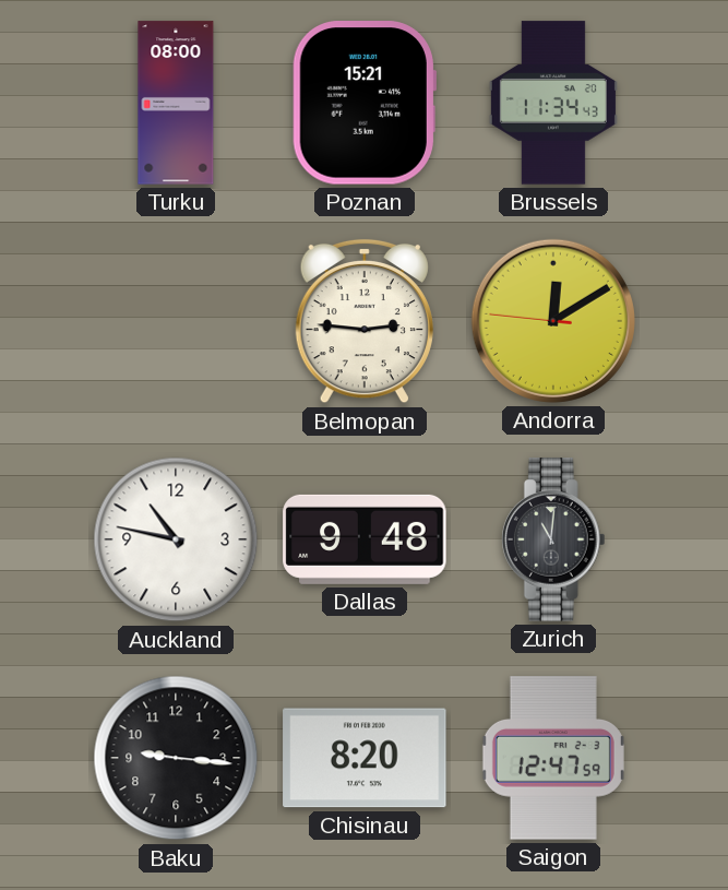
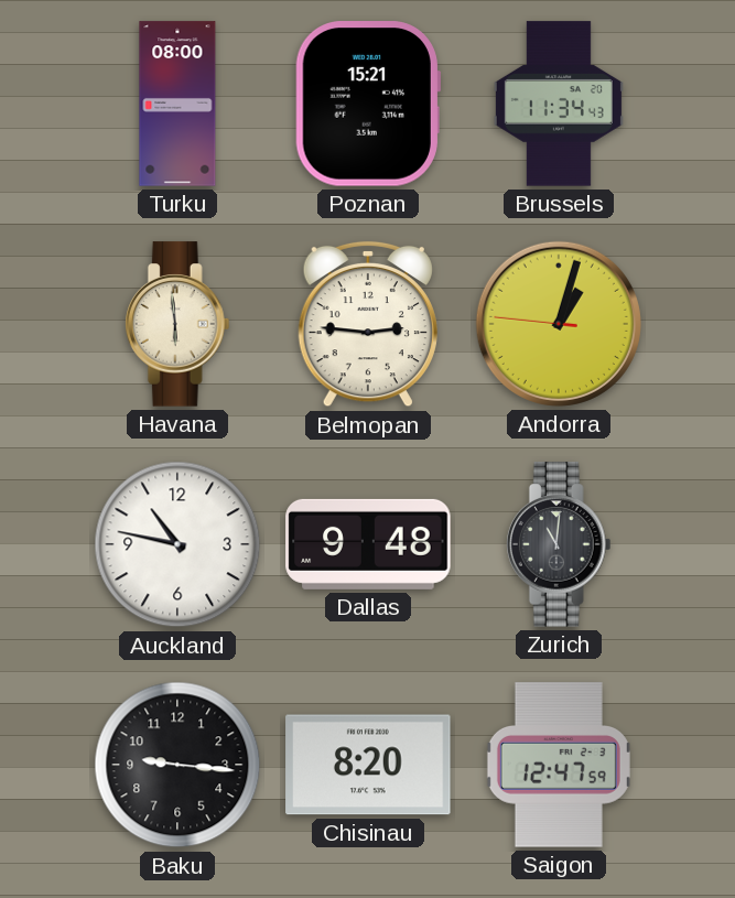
Havana: none -> 5:59 (177, 324)
Andorra: 12:09 -> 1:02 (559, 324)
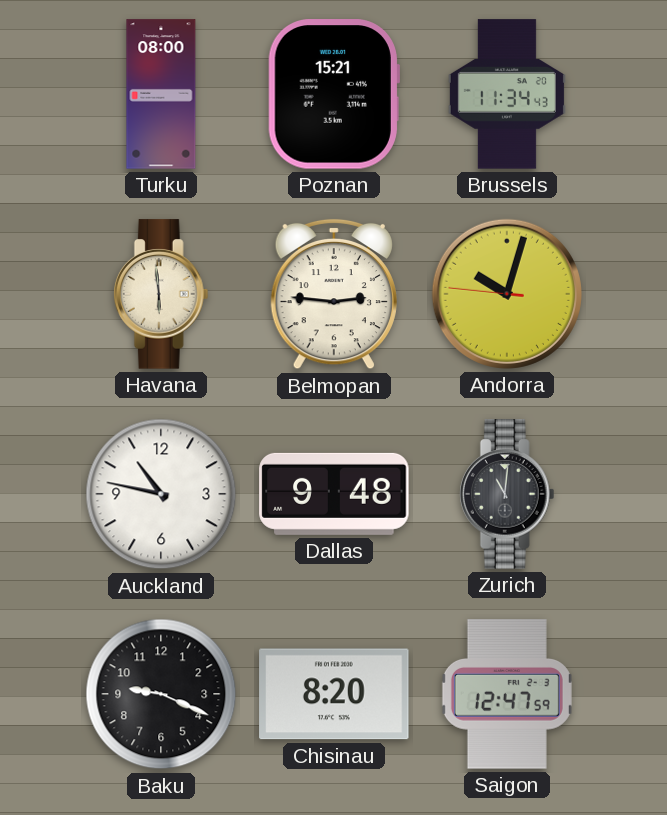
Andorra: 1:02 -> 10:02 (507, 294)
Baku: 9:16 -> 9:19 (161, 694)
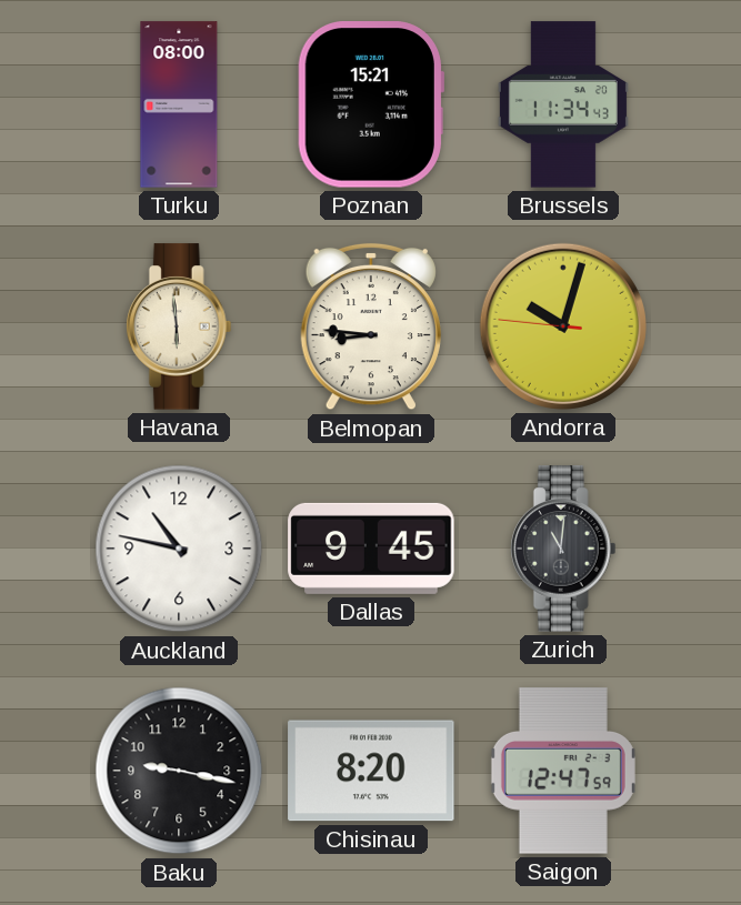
Belmopan: 2:46 -> 8:46 (371, 326)
Dallas: 9:48 -> 9:45 (371, 549)
Baku: 9:19 -> 9:17 (179, 771)
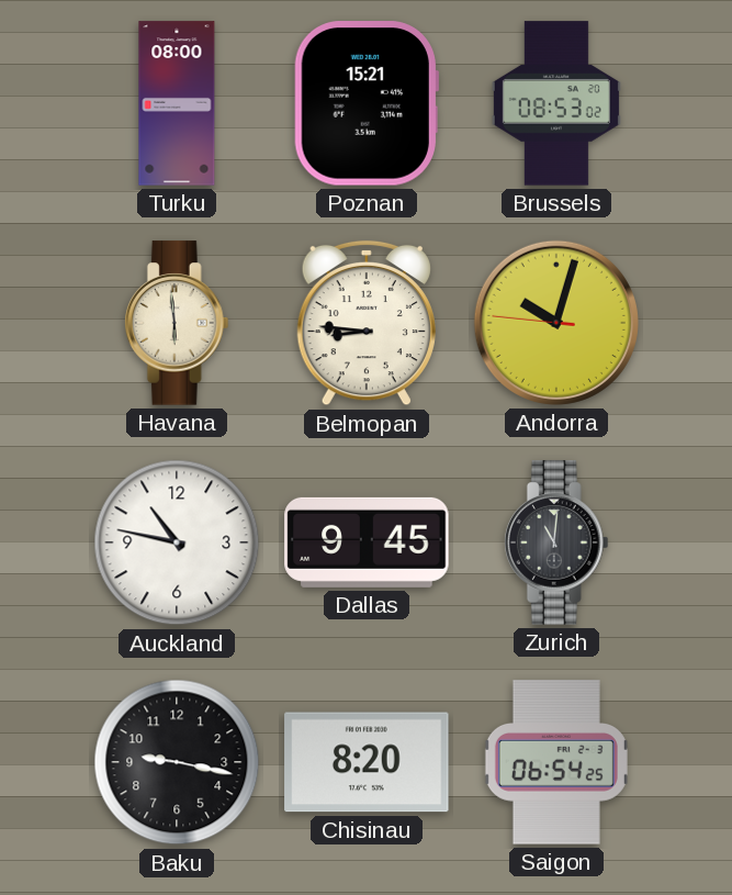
Brussels: 11:34 -> 08:53 (556, 103)
Saigon: 12:47 -> 06:54 (556, 762)
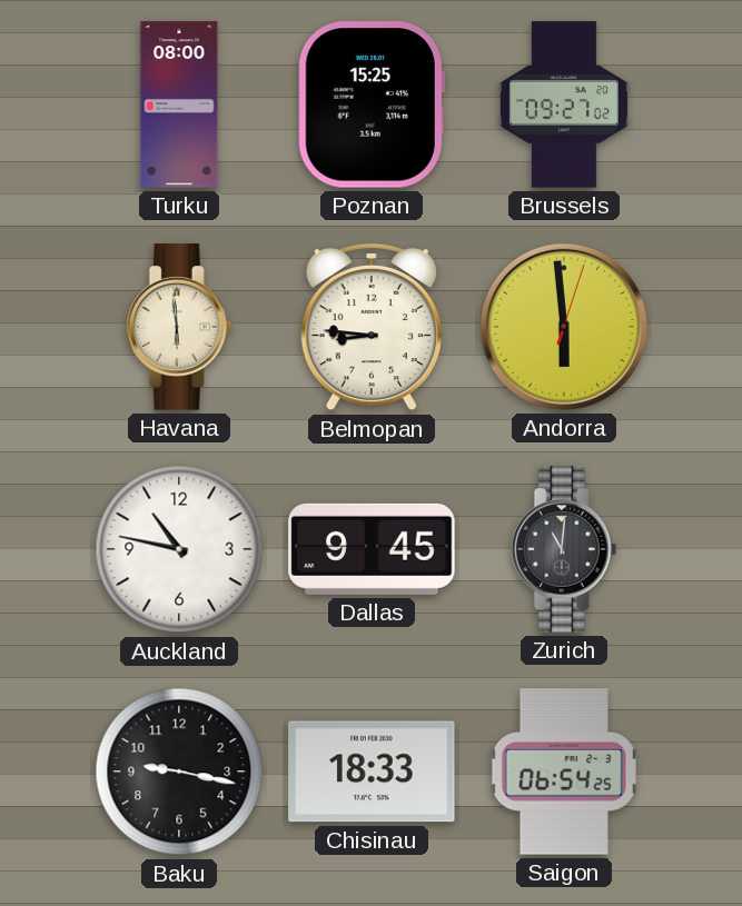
Poznan: 15:21 -> 15:25 (372, 104)
Brussels: 08:53 -> 09:27 (564, 104)
Andorra: 10:02 -> 5:59 (564, 327)
Chisinau: 8:20 -> 18:33 (372, 771)
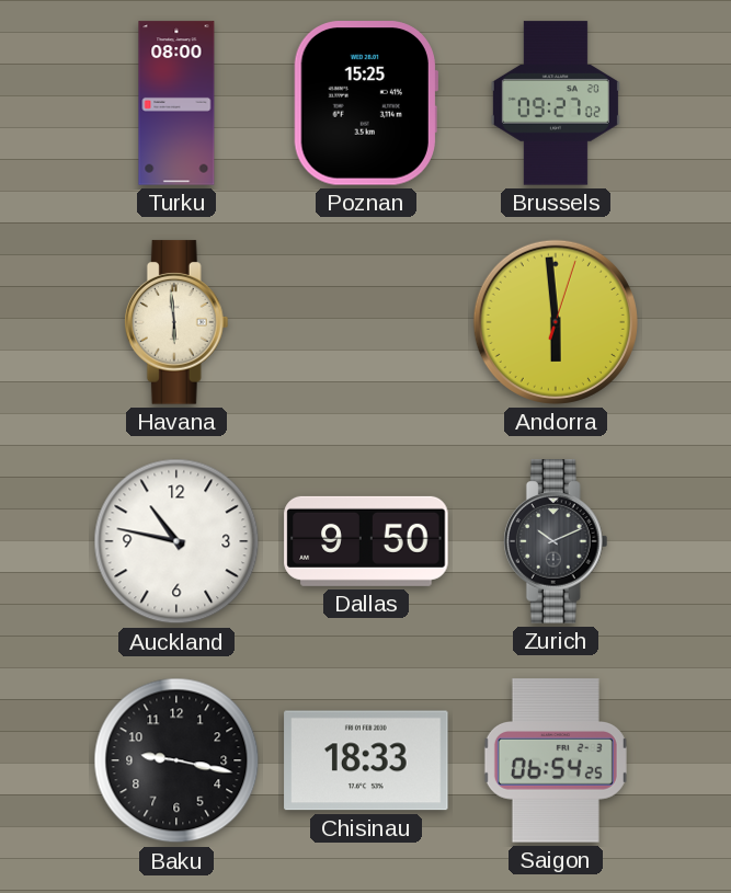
Belmopan: 8:46 -> none (372, 327)
Dallas: 9:45 -> 9:50 (366, 541)
Zurich: 11:01 -> 10:11 (556, 541)
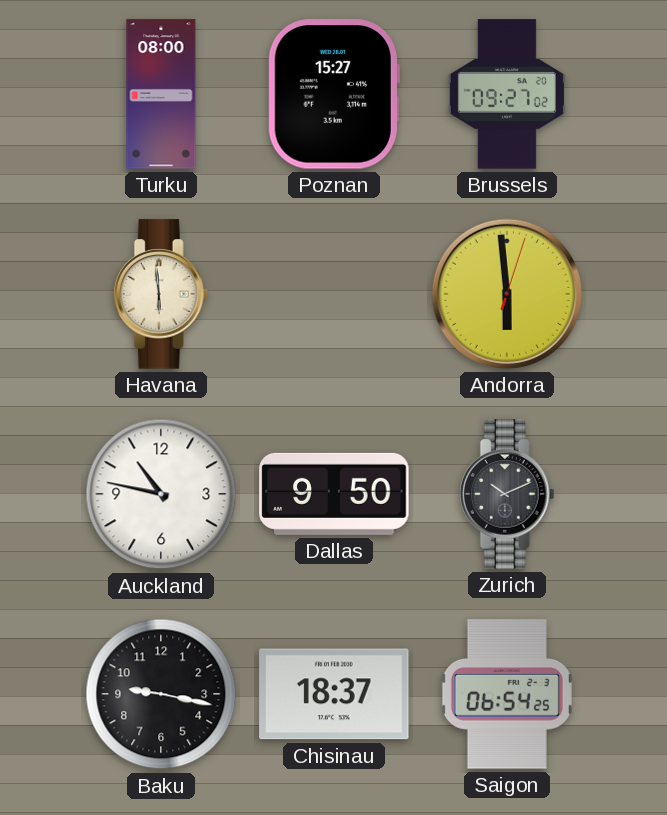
Poznan: 15:25 -> 15:27 (334, 94)
Chisinau: 18:33 -> 18:37 (334, 694)
